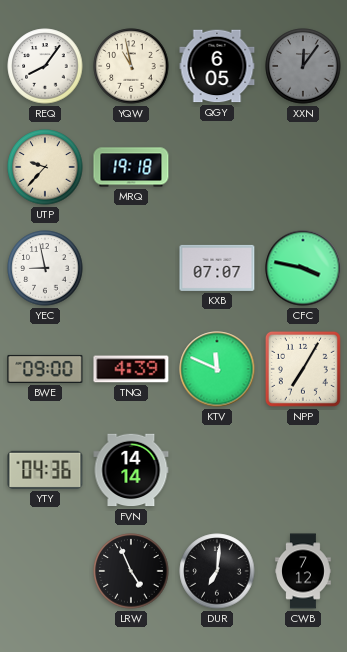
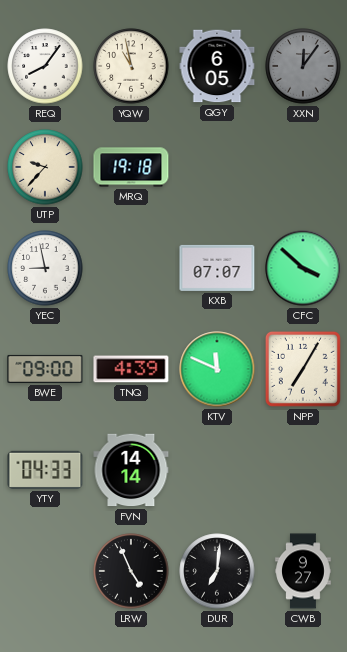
CFC: 3:47 -> 3:52 (303, 268)
YTY: 04:36 -> 04:33 (45, 470)
CWB: 7:12 -> 9:27 (303, 571)
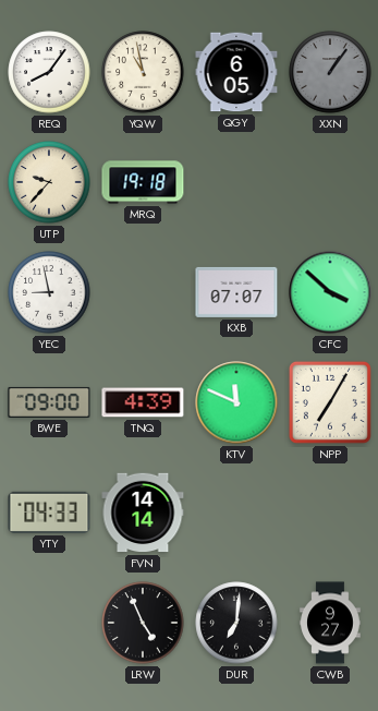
XXN: 12:06 -> 1:06 (330, 72)
